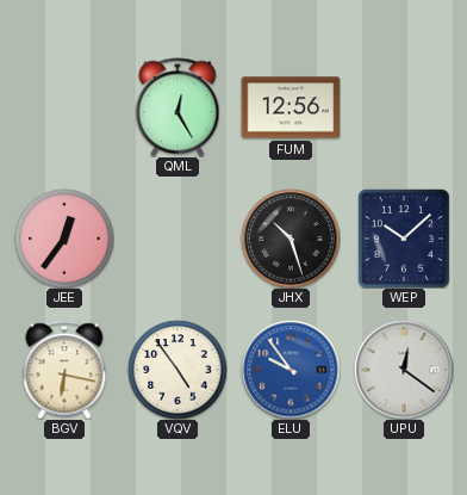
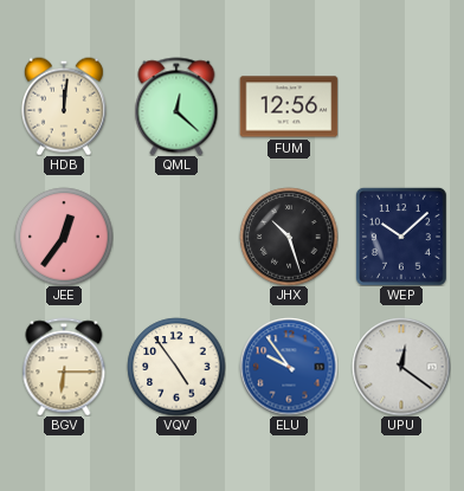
HDB: none -> 12:01 (64, 106)
QML: 12:25 -> 12:22 (176, 106)
BGV: 6:17 -> 6:15 (64, 367)
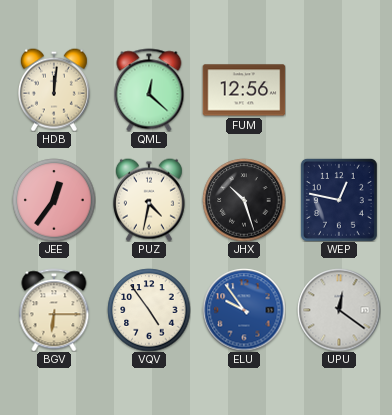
PUZ: none -> 4:32 (149, 200)
WEP: 10:08 -> 12:47 (339, 200)
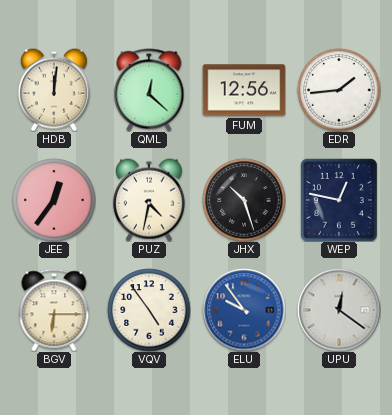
EDR: none -> 1:44 (339, 90)
